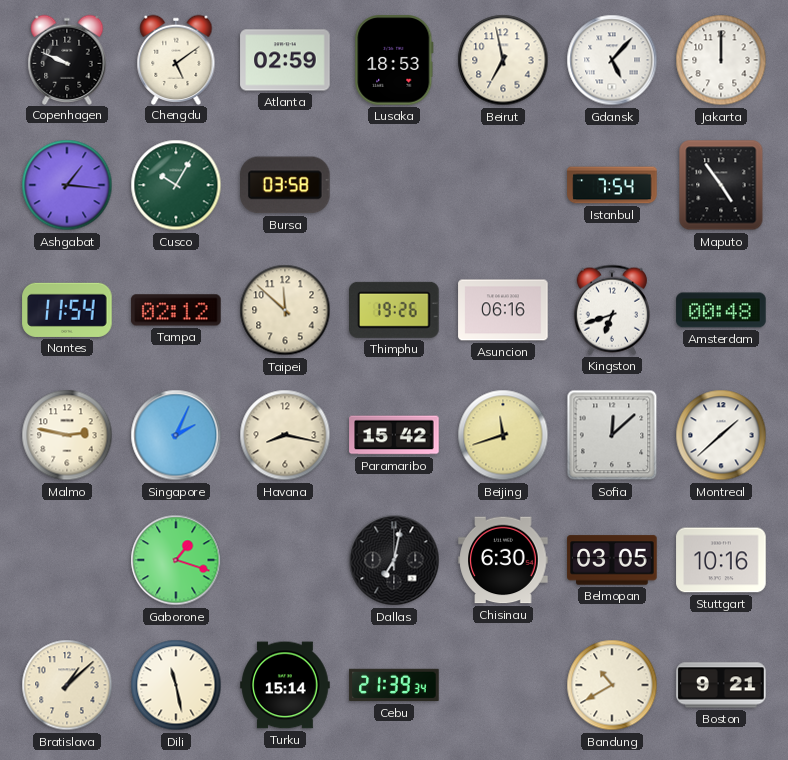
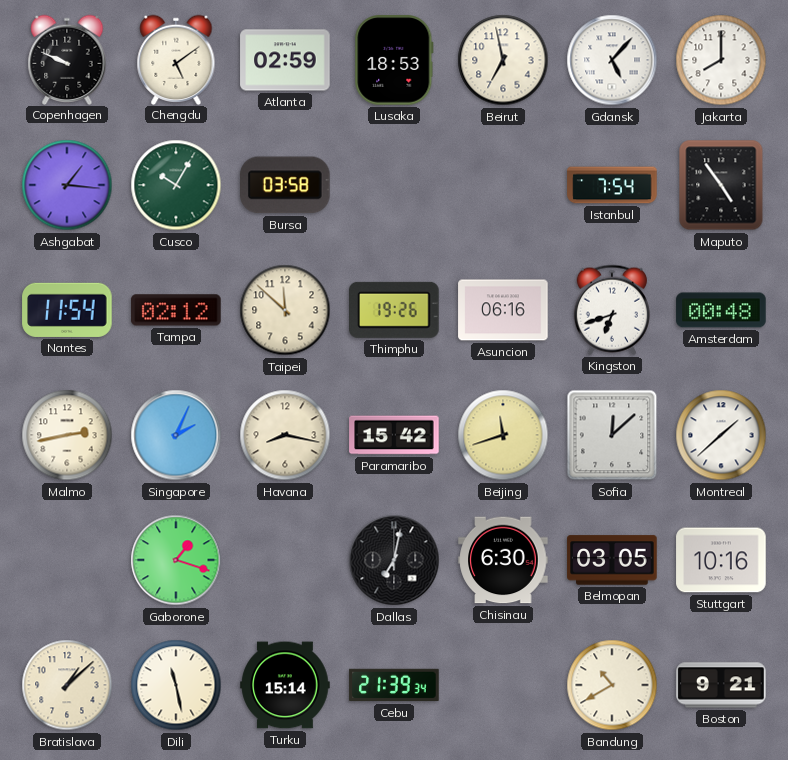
Jakarta: 12:00 -> 8:00 (721, 60)
Malmo: 2:47 -> 2:43 (67, 435)
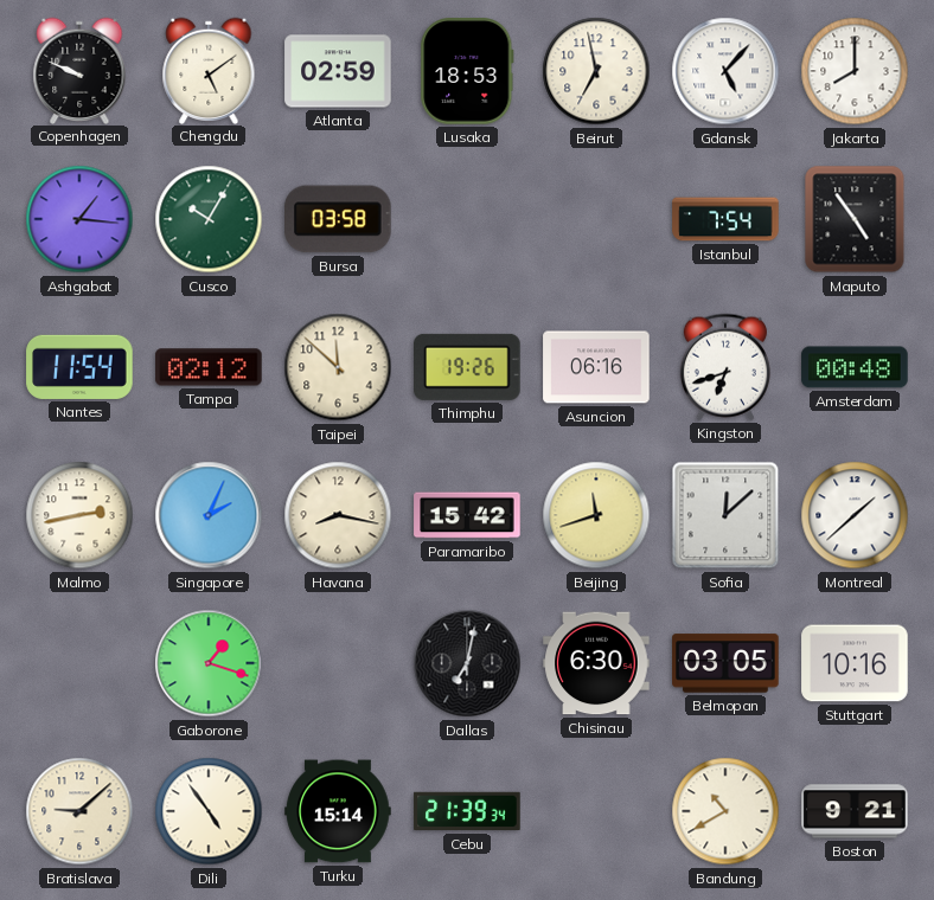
Bratislava: 1:08 -> 9:08 (79, 811)
Dili: 11:28 -> 4:54 (209, 811)
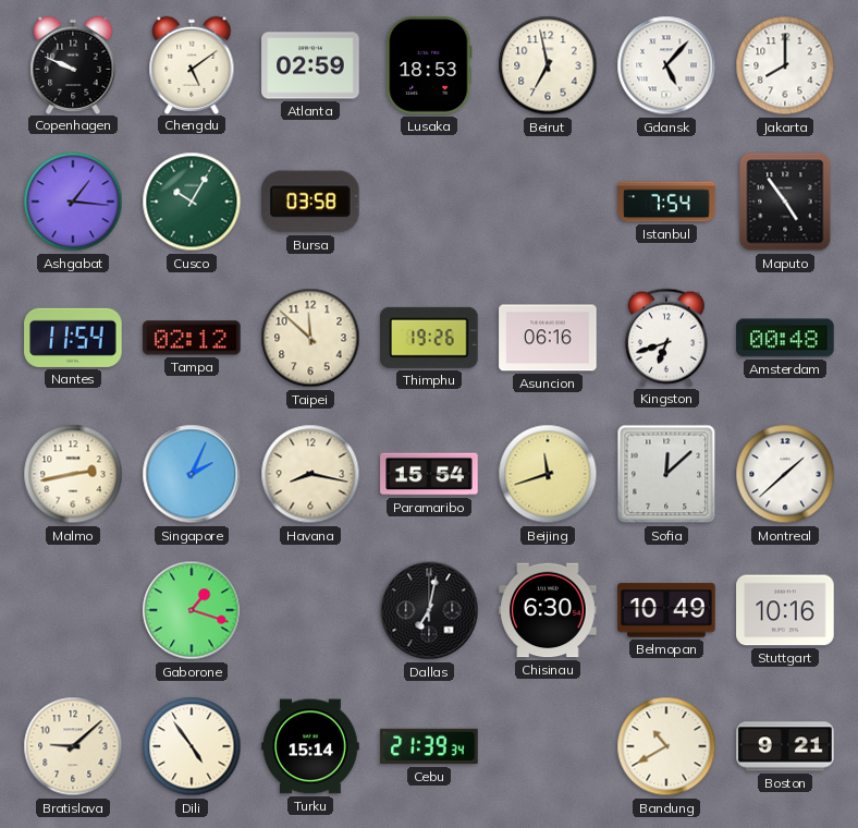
Paramaribo: 15:42 -> 15:54 (429, 474)
Belmopan: 03:05 -> 10:49 (666, 610)
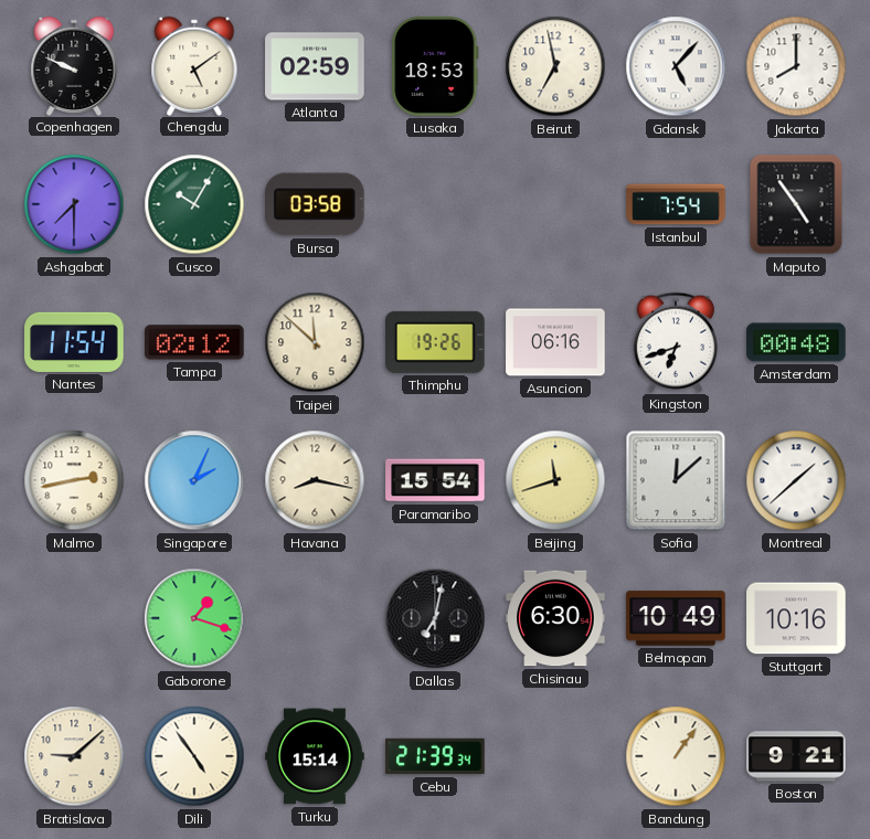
Ashgabat: 1:16 -> 7:30 (74, 204)
Bandung: 10:40 -> 1:06 (676, 756)
